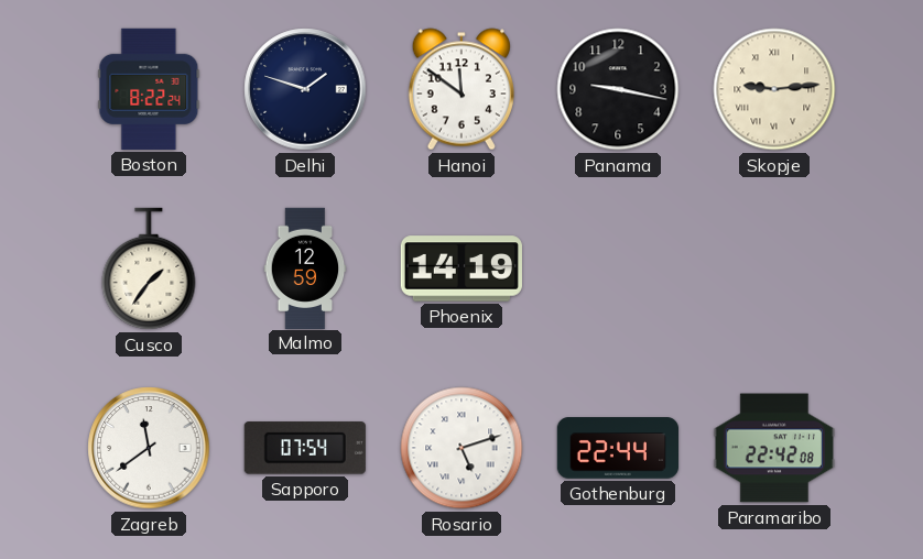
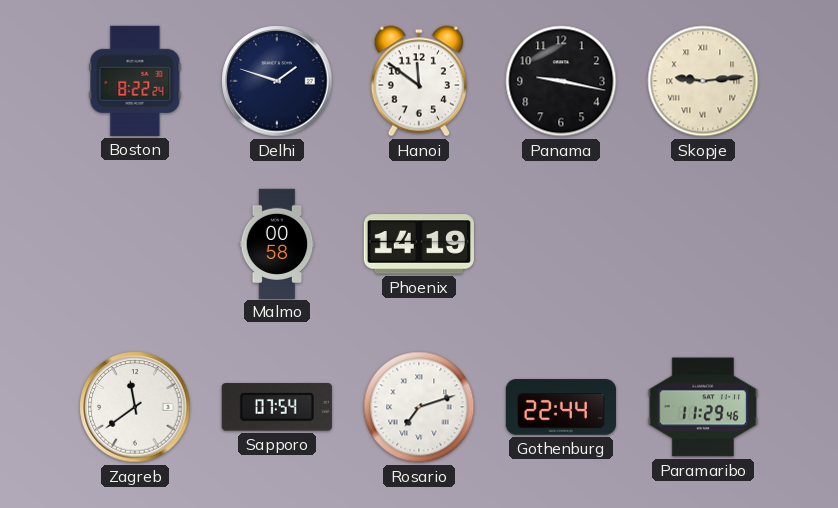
Cusco: 1:36 -> none (149, 268)
Malmo: 12:59 -> 00:58 (277, 243)
Rosario: 5:12 -> 7:12 (419, 407)
Paramaribo: 22:42 -> 11:29 (703, 407)
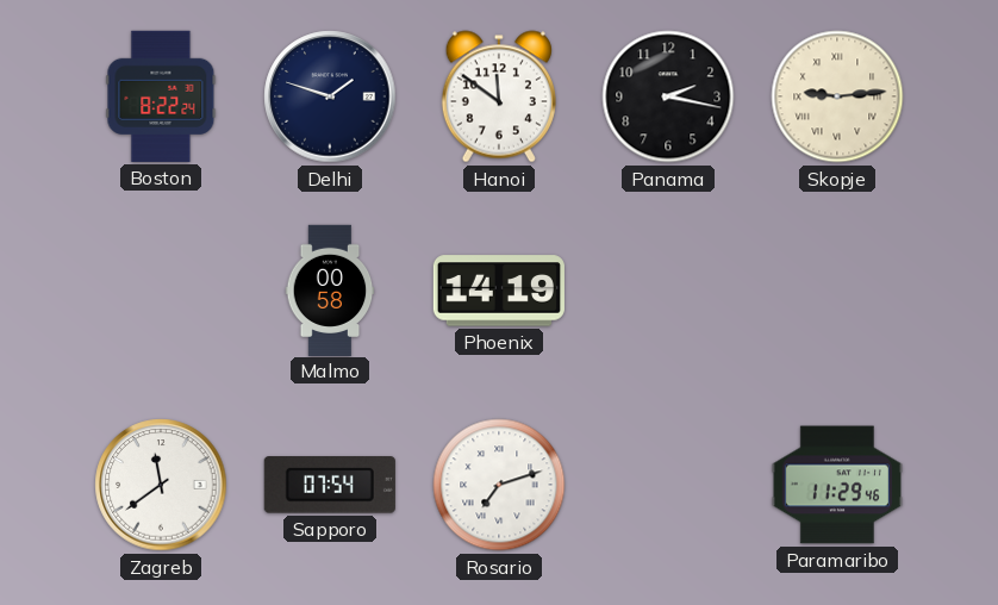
Panama: 9:17 -> 2:17 (668, 96)
Gothenburg: 22:44 -> none (560, 407)
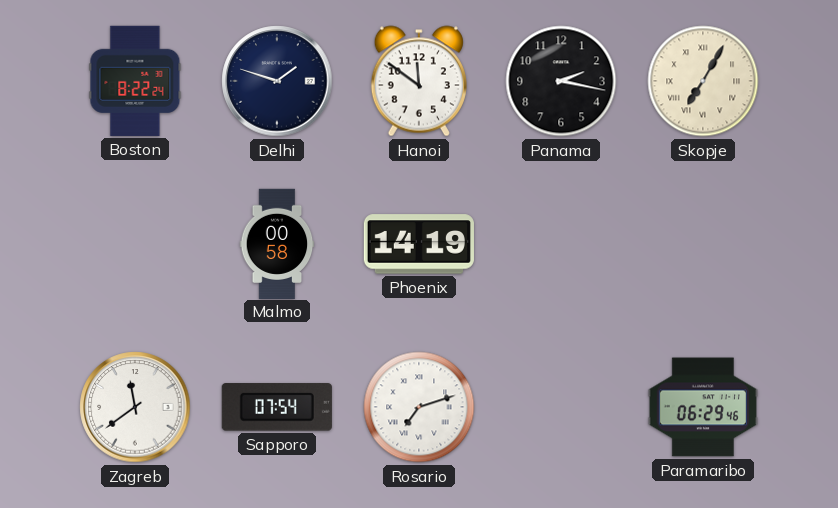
Skopje: 9:14 -> 7:05 (703, 81)
Paramaribo: 11:29 -> 06:29 (703, 407)
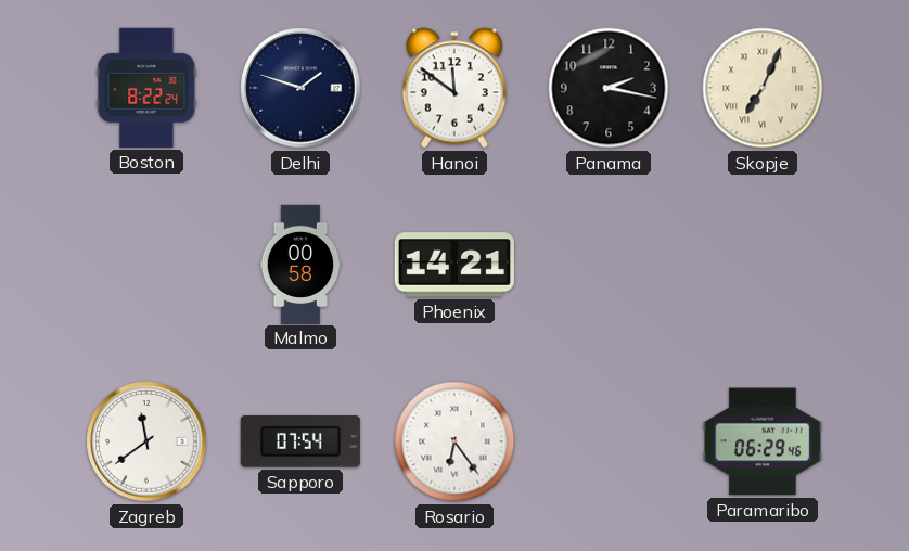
Skopje: 7:05 -> 7:04 (763, 88)
Phoenix: 14:19 -> 14:21 (454, 265)
Rosario: 7:12 -> 6:24 (454, 441)
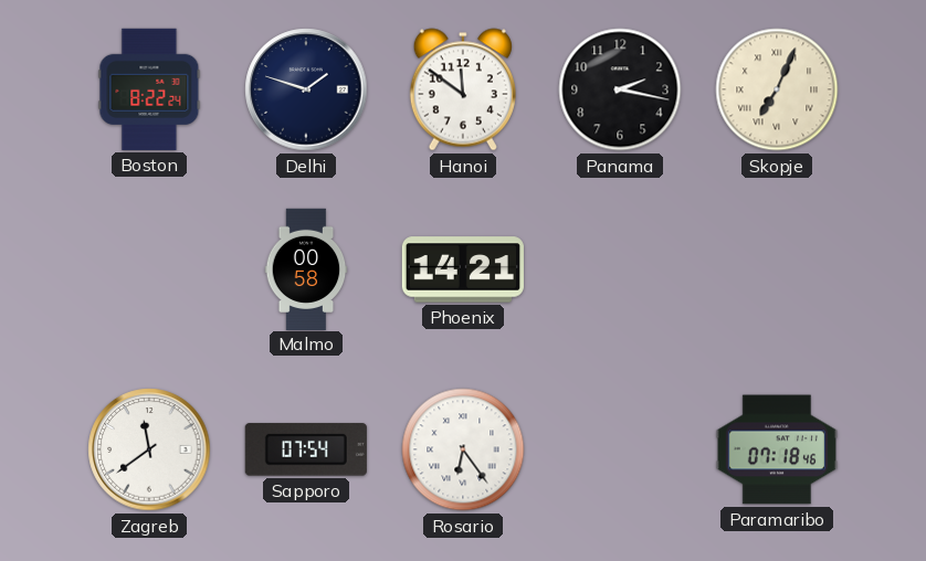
Paramaribo: 06:29 -> 07:18 (777, 449)
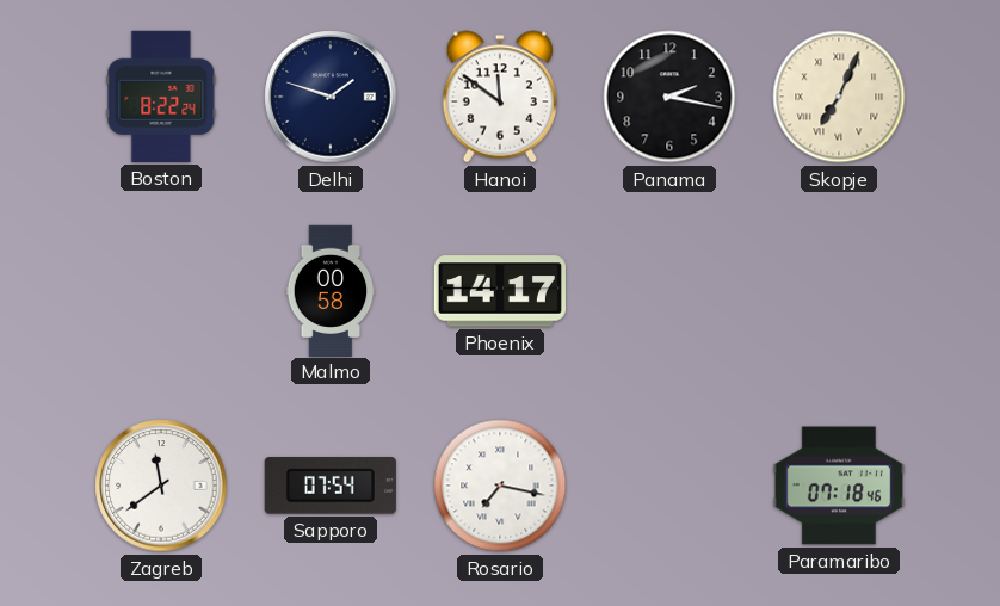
Phoenix: 14:21 -> 14:17 (500, 291)
Rosario: 6:24 -> 7:17 (500, 486)
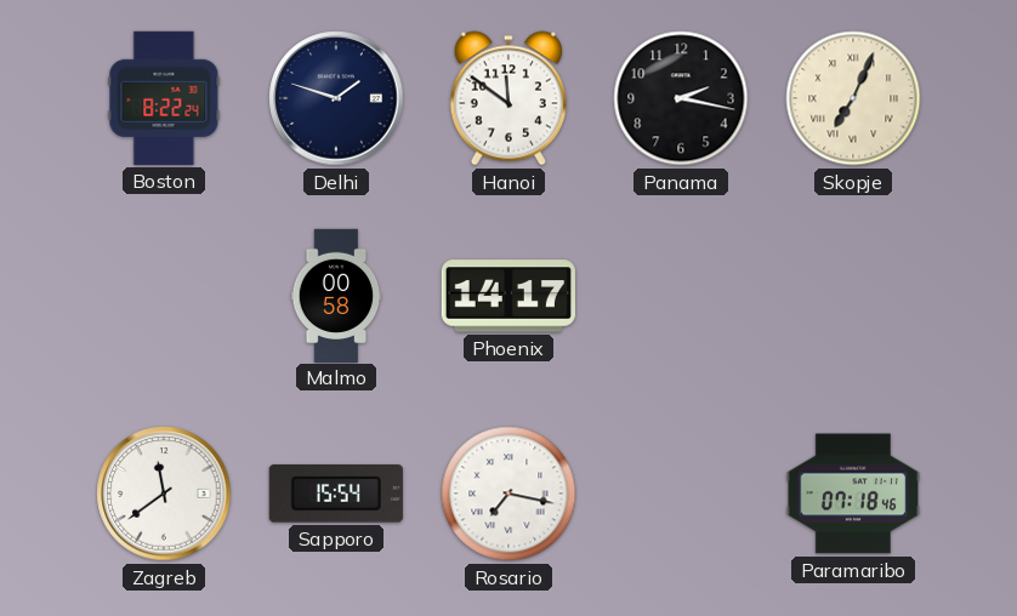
Sapporo: 07:54 -> 15:54 (336, 494)
